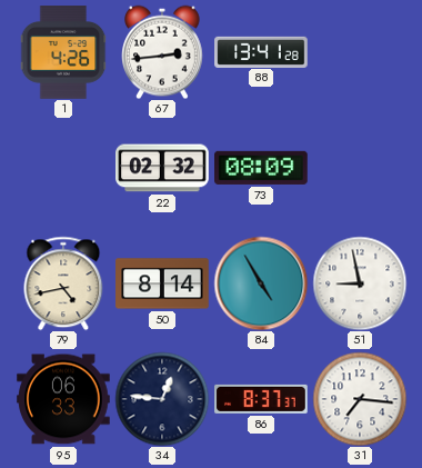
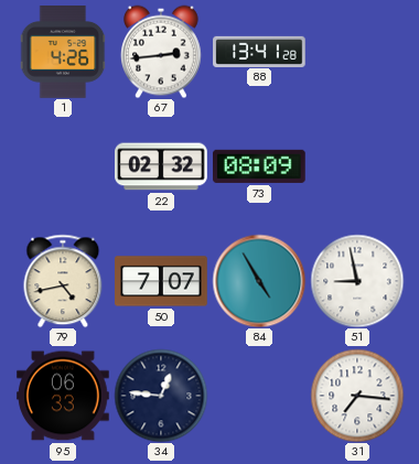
50: 8:14 -> 7:07 (161, 281)
86: 8:37 -> none (261, 399)
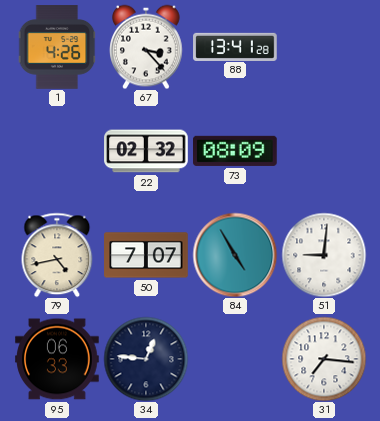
67: 2:44 -> 3:23 (147, 47)
51: 8:58 -> 9:01 (324, 255)
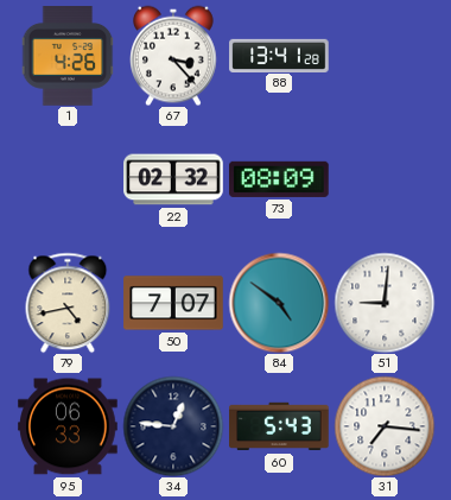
84: 4:55 -> 4:51 (279, 303)
60: none -> 5:43 (279, 426)
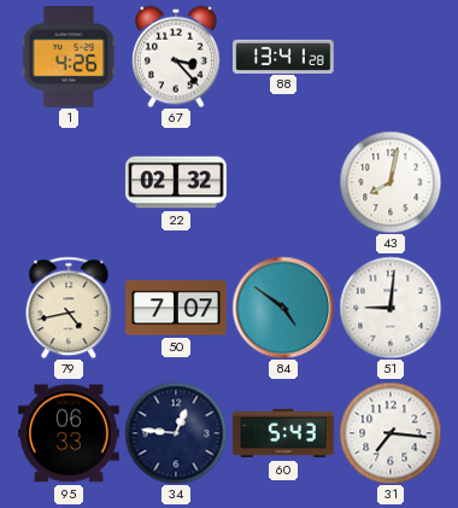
73: 08:09 -> none (280, 179)
43: none -> 8:02 (391, 182)
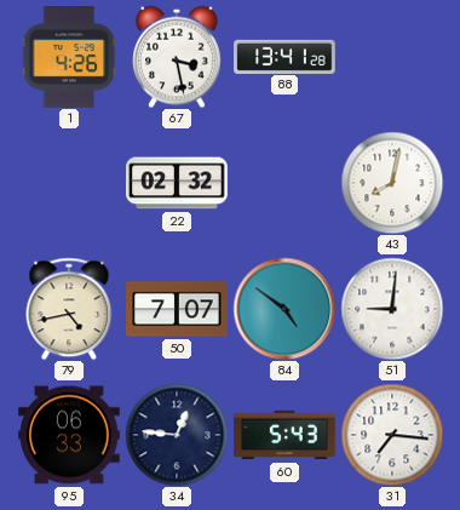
67: 3:23 -> 3:28 (178, 57)
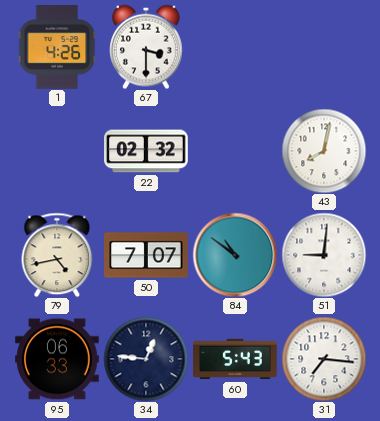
67: 3:28 -> 3:30 (147, 47)
88: 13:41 -> none (284, 56)
84: 4:51 -> 10:51 (235, 255)
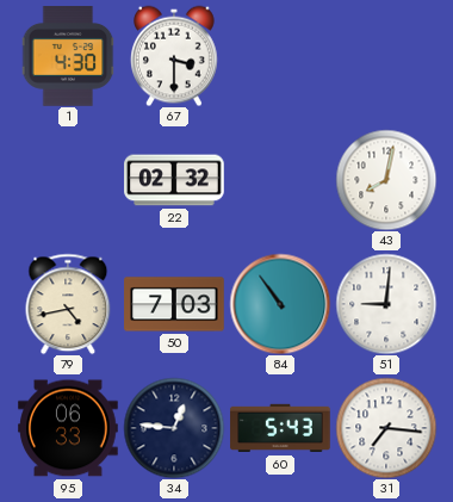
1: 4:26 -> 4:30 (68, 56)
50: 7:07 -> 7:03 (174, 304)
84: 10:51 -> 10:54 (280, 304)
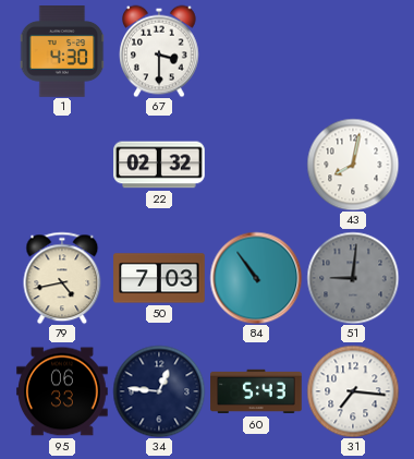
51 dial: white -> grey (353, 278)
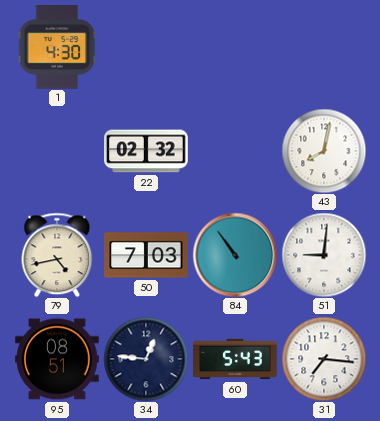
67: 3:30 -> none (160, 51)
51 dial: grey -> white (324, 255)
95: 06:33 -> 08:51 (57, 359)
